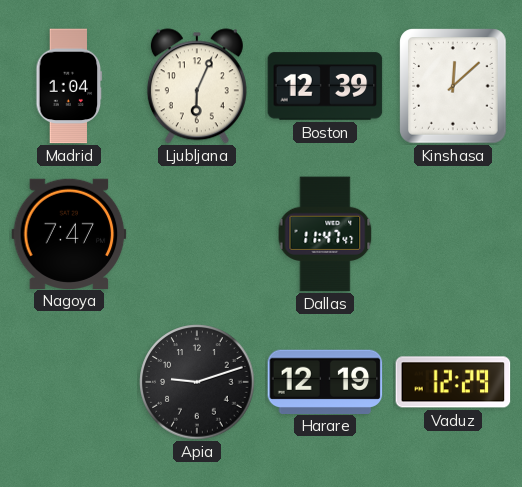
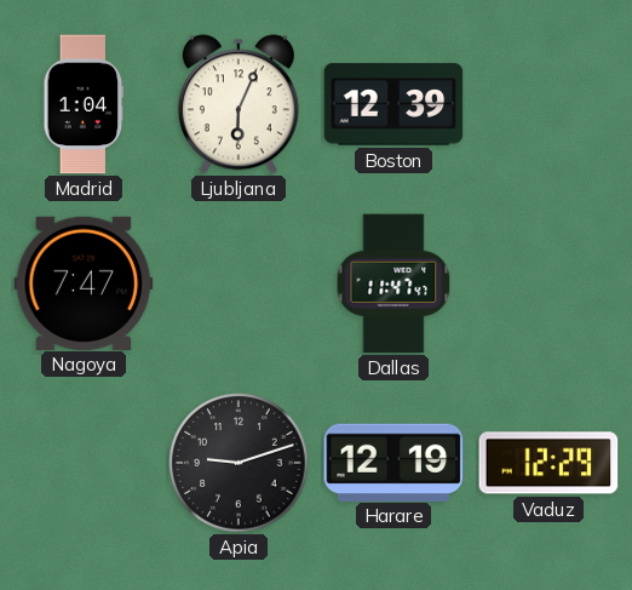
Kinshasa: 12:08 -> none (453, 86)
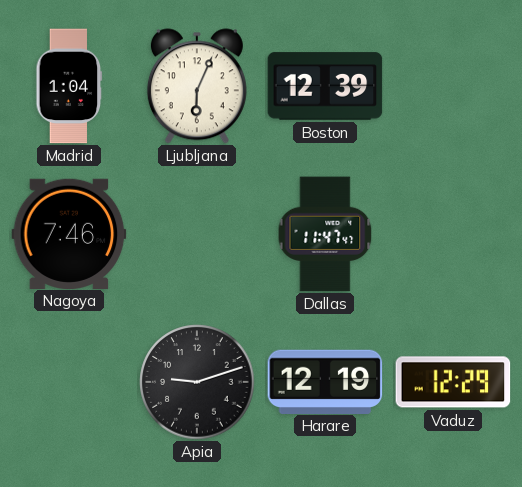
Nagoya: 7:47 -> 7:46 (69, 233)
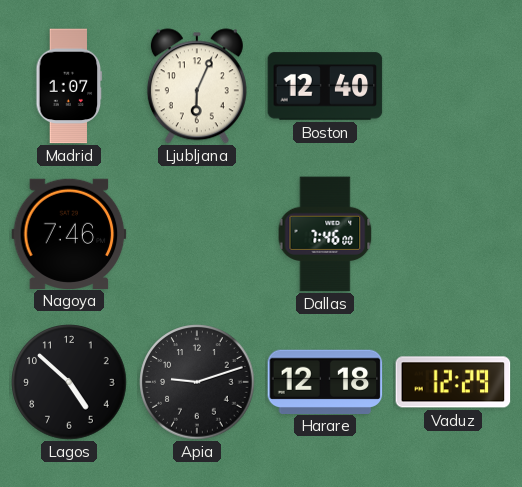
Madrid: 1:04 -> 1:07 (69, 86)
Boston: 12:39 -> 12:40 (325, 86)
Dallas: 11:47 -> 7:46 (325, 234)
Lagos: none -> 4:52 (69, 382)
Harare: 12:19 -> 12:18 (325, 381)
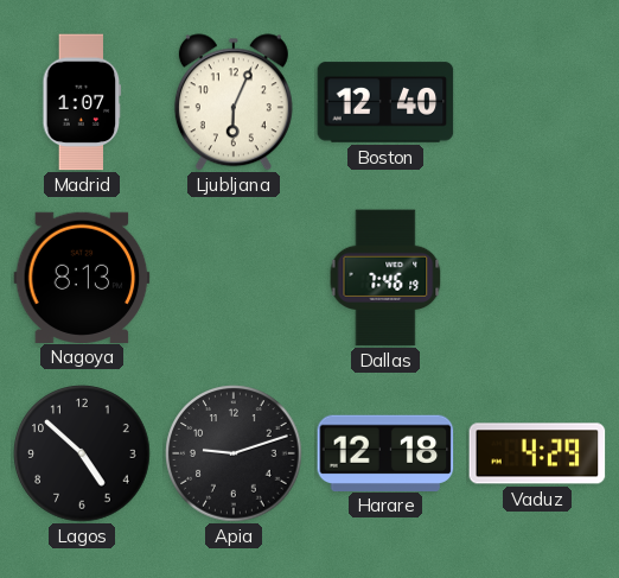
Nagoya: 7:46 -> 8:13 (82, 277)
Dallas: 7:46:00 -> 7:46:19 (385, 278)
Vaduz: 12:29 -> 4:29 (537, 453)
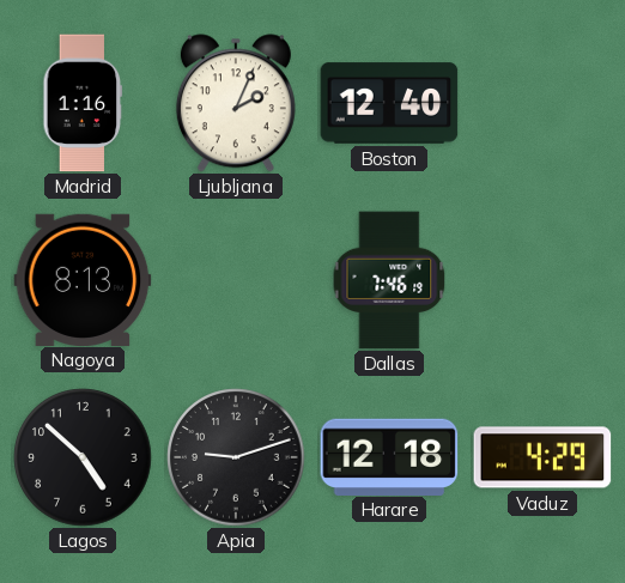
Madrid: 1:07 -> 1:16 (83, 103)
Ljubljana: 6:04 -> 2:04 (236, 103)
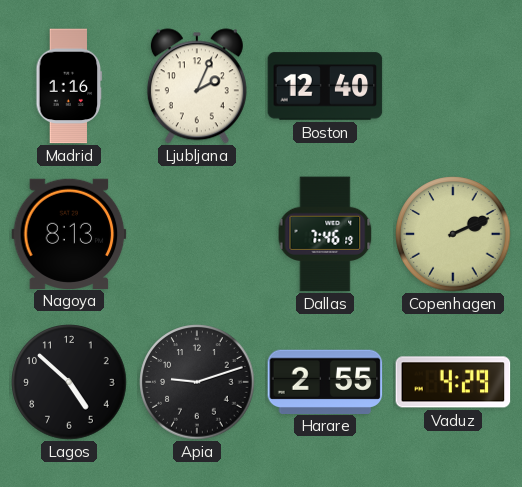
Copenhagen: none -> 2:11 (453, 234)
Harare: 12:18 -> 2:55 (325, 381)
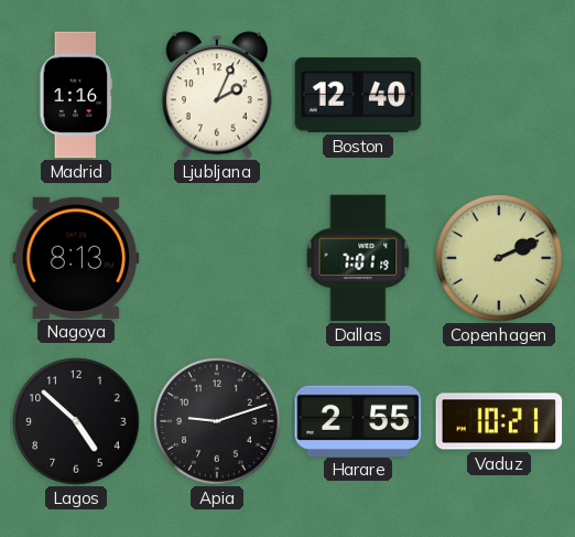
Dallas: 7:46 -> 7:01 (358, 258)
Vaduz: 4:29 -> 10:21 (499, 421)
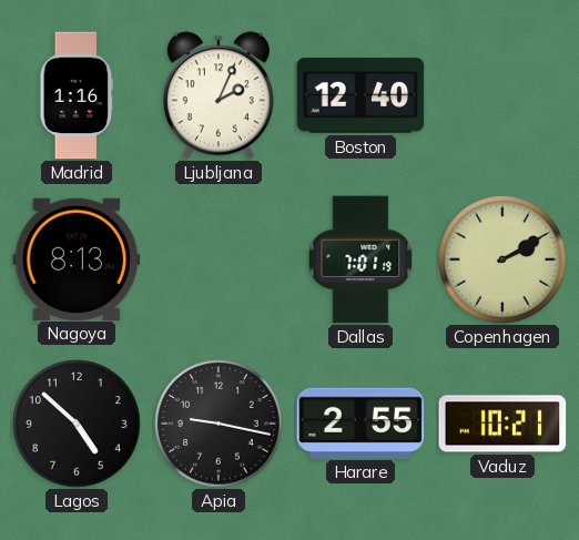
Copenhagen: 2:11 -> 2:10 (502, 259)
Apia: 9:12 -> 9:17 (219, 424)
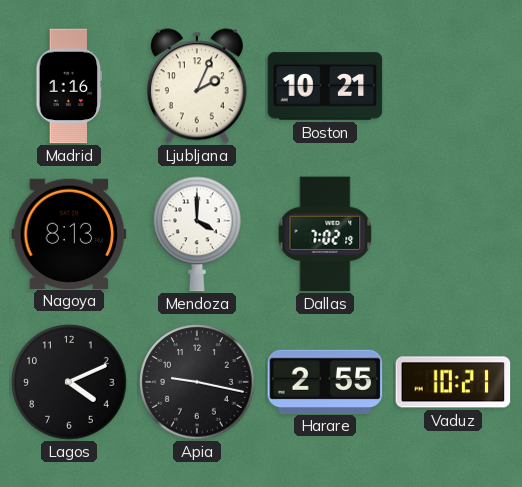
Boston: 12:40 -> 10:21 (325, 86)
Mendoza: none -> 4:00 (197, 234)
Dallas: 7:01 -> 7:02 (325, 234)
Copenhagen: 2:10 -> none (502, 259)
Lagos: 4:52 -> 4:11 (69, 382)
